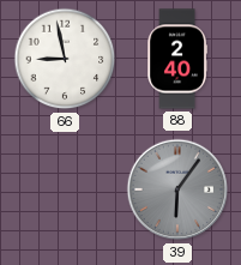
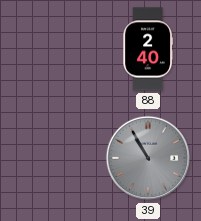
66: 8:58 -> none (65, 59)
39: 6:06 -> 10:55 (148, 158)
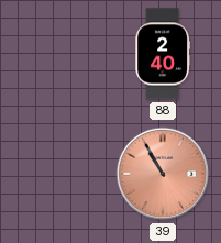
39 dial: grey -> salmon (163, 174)
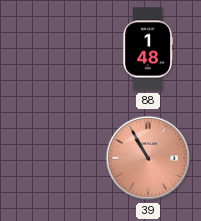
88: 2:40 -> 1:48 (148, 49)
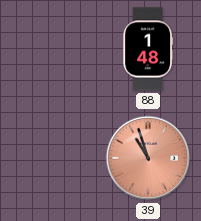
39: 10:55 -> 10:57 (148, 158)
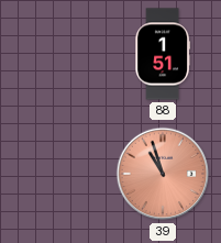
88: 1:48 -> 1:51 (163, 54)
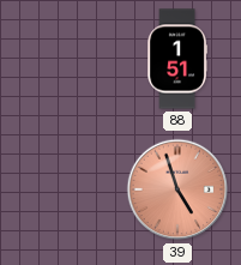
39: 10:57 -> 4:57 (177, 189)
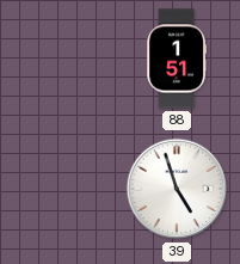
39 dial: salmon -> white (177, 189)
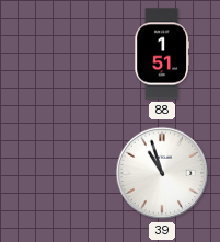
39: 4:57 -> 10:57 (162, 173)
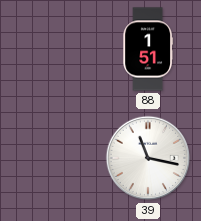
39: 10:57 -> 11:17 (148, 158)
